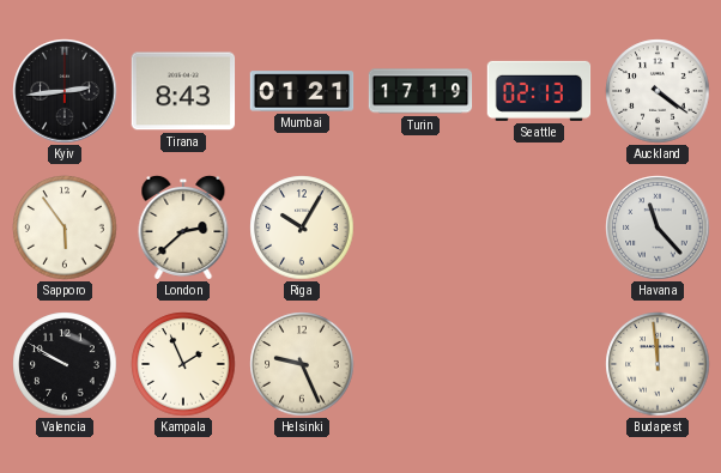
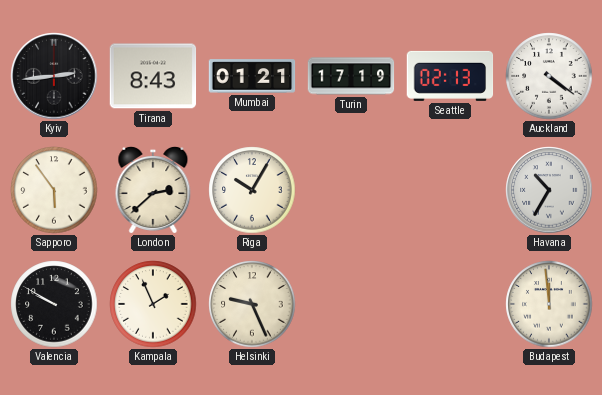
Havana: 11:23 -> 10:35 (549, 190)
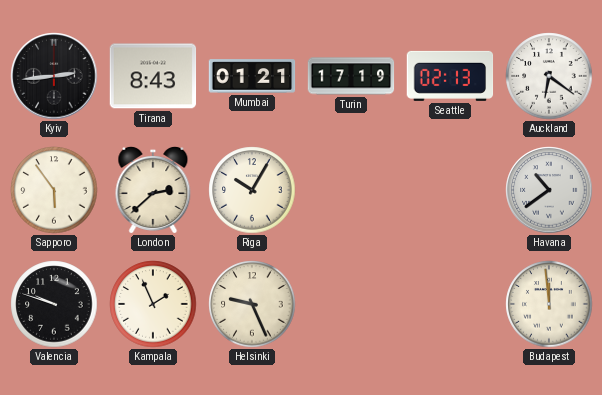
Auckland: 4:21 -> 6:21 (549, 76)
Havana: 10:35 -> 10:39 (549, 190)
Valencia: 9:50 -> 9:48 (54, 304)
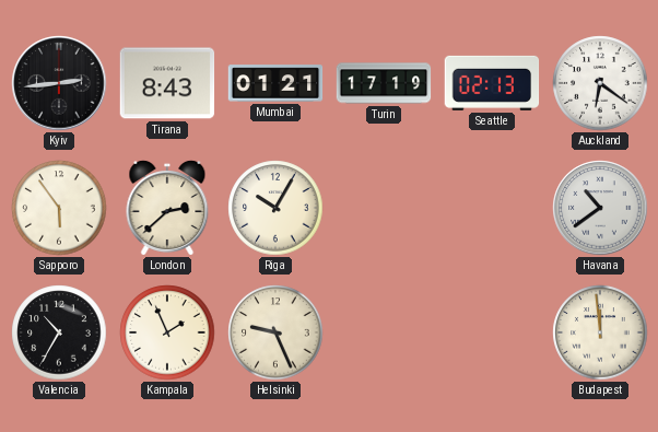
Valencia: 9:48 -> 10:35 (59, 332)
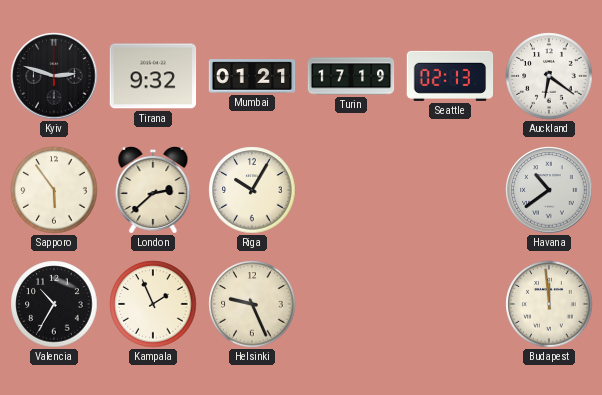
Kyiv: 2:44 -> 2:48 (54, 76)
Tirana: 8:43 -> 9:32 (153, 76)
